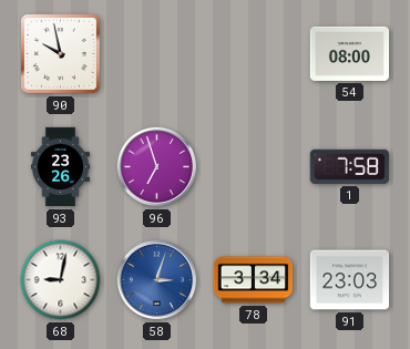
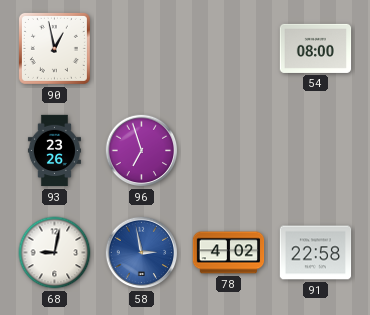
90: 9:58 -> 12:58 (54, 48)
1: 7:58 -> none (349, 166)
58: 3:03 -> 2:58 (142, 253)
78: 3:34 -> 4:02 (229, 253)
91: 23:03 -> 22:58 (316, 253)
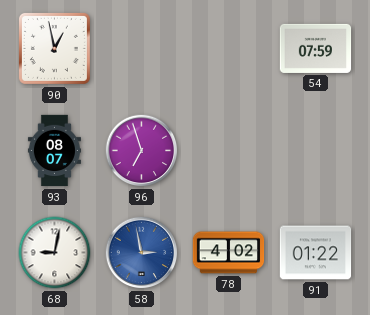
54: 08:00 -> 07:59 (316, 48)
93: 23:26 -> 08:07 (54, 151)
91: 22:58 -> 01:22 (316, 253)
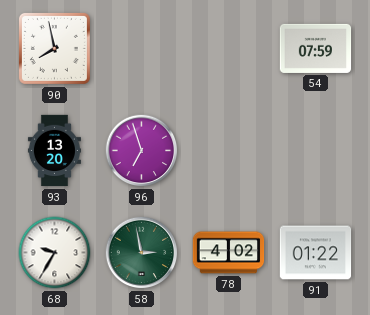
90: 12:58 -> 7:58 (54, 48)
93: 08:07 -> 13:20 (54, 151)
68: 9:02 -> 9:35 (55, 253)
58 dial: blue -> green (142, 253)
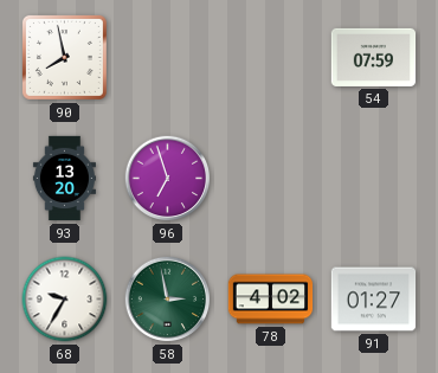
91: 01:22 -> 01:27 (374, 300)
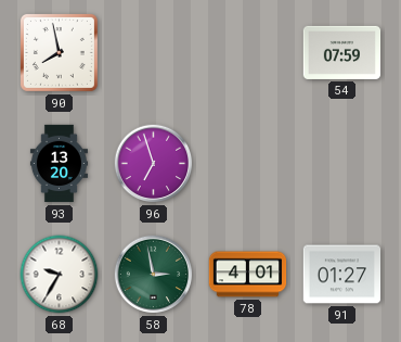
78: 4:02 -> 4:01 (248, 275)
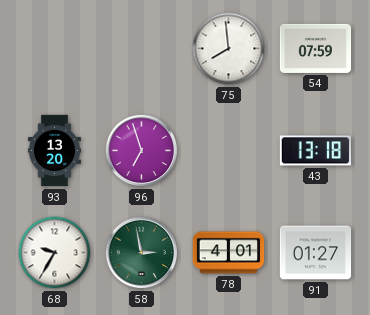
90: 7:58 -> none (59, 52)
75: none -> 7:59 (229, 49)
43: none -> 13:18 (315, 151)
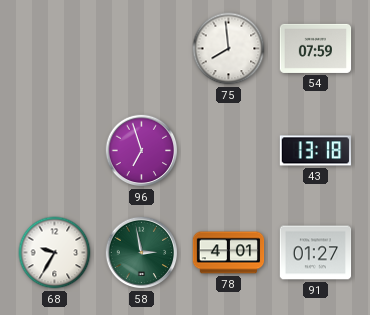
93: 13:20 -> none (54, 151)
